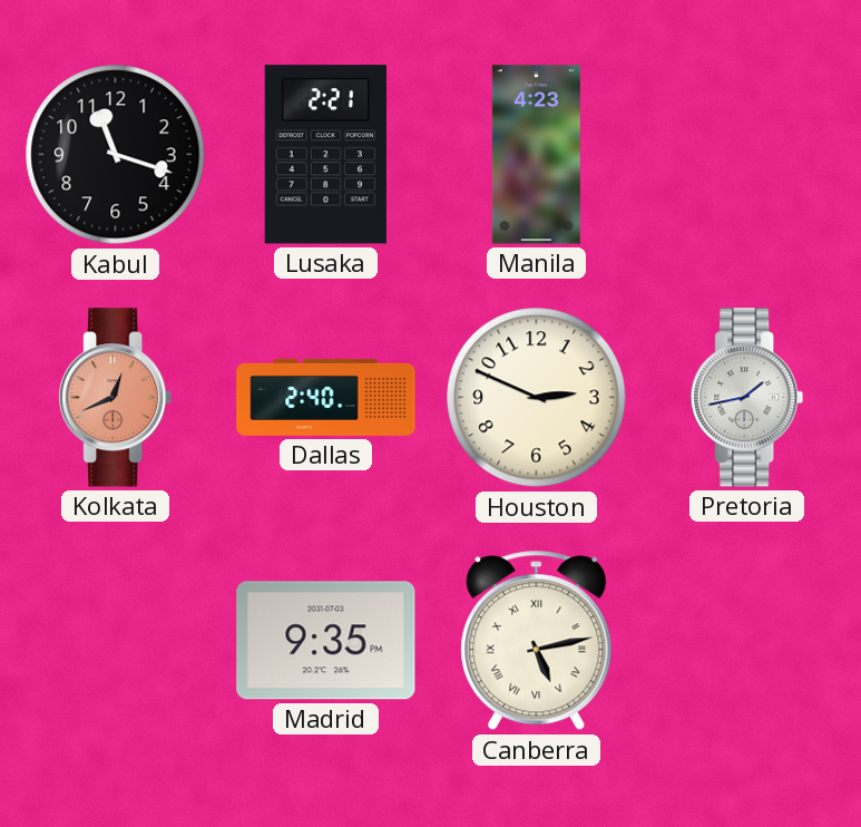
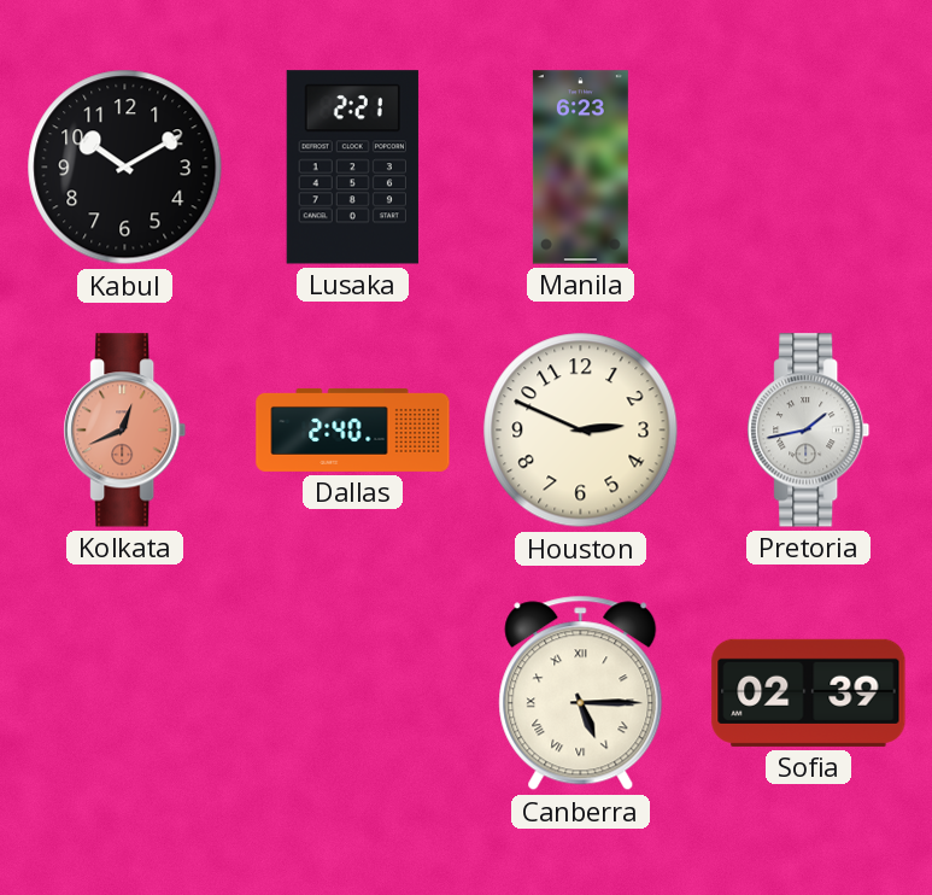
Kabul: 11:18 -> 10:10 (125, 168)
Manila: 4:23 -> 6:23 (580, 168)
Madrid: 9:35 -> none (326, 641)
Canberra: 5:13 -> 5:15 (581, 694)
Sofia: none -> 02:39 (809, 692)
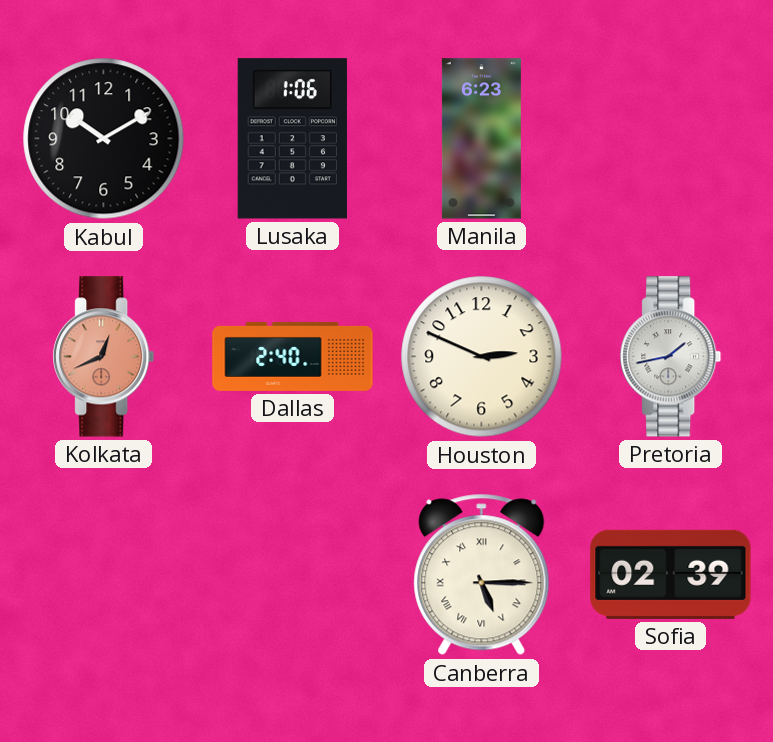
Lusaka: 2:21 -> 1:06 (292, 139)
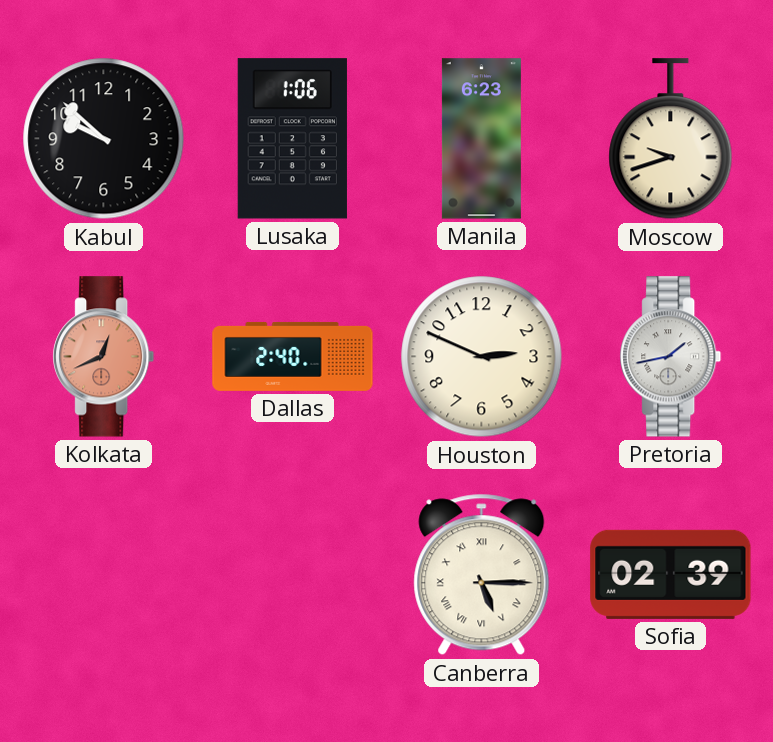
Kabul: 10:10 -> 9:52 (104, 139)
Moscow: none -> 9:42 (671, 139)
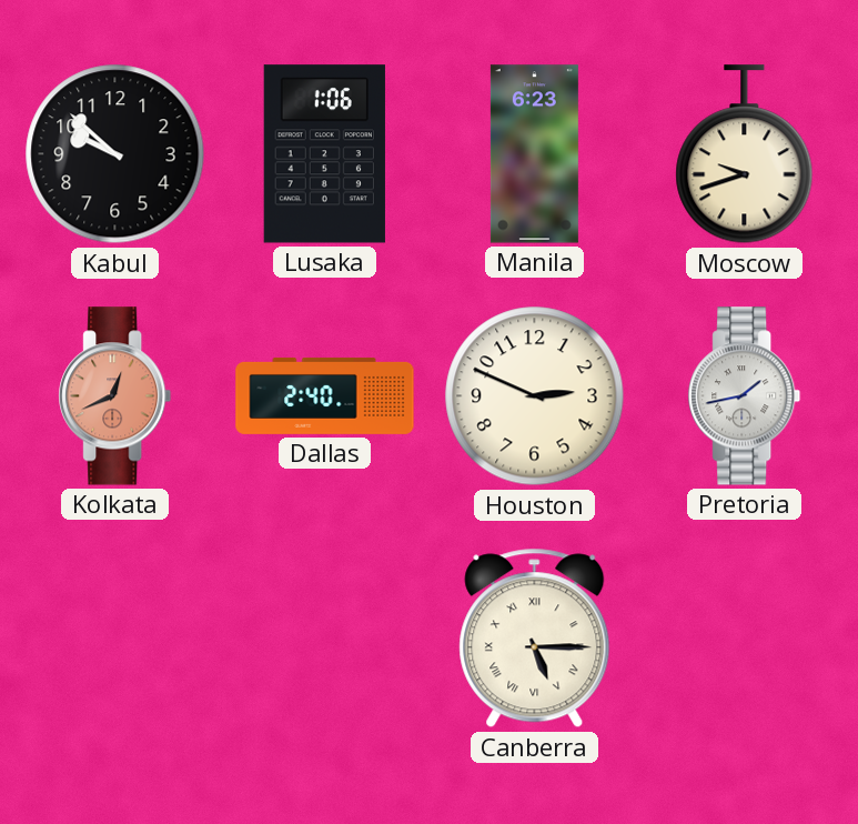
Sofia: 02:39 -> none (671, 574)
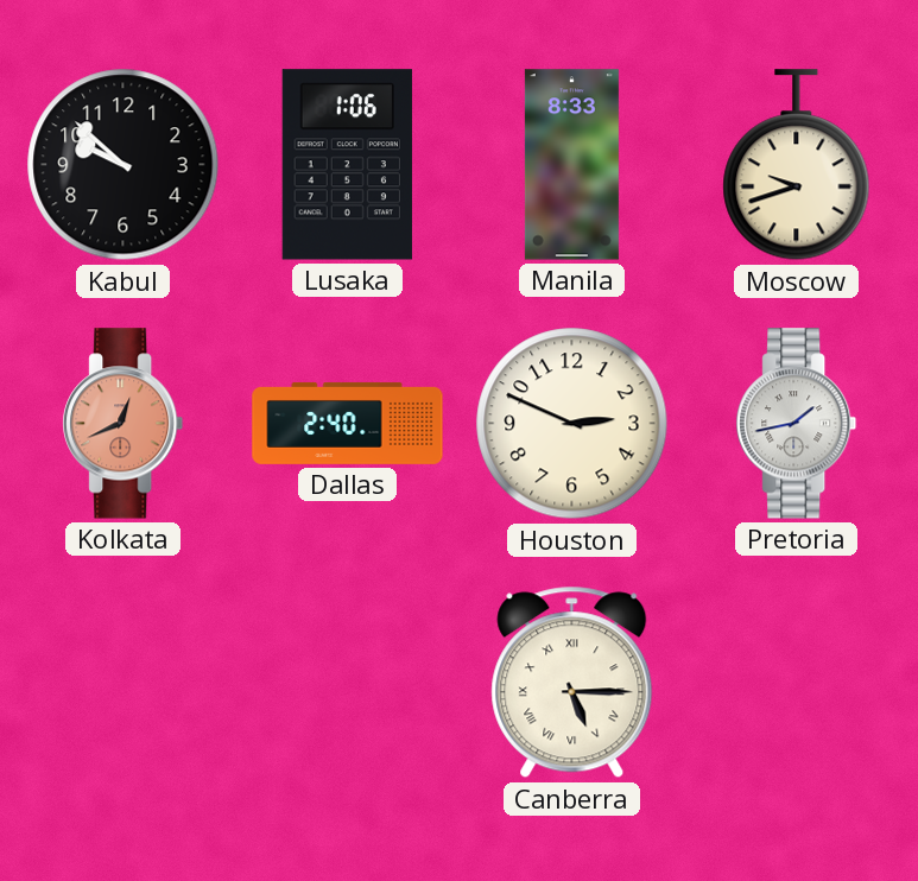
Manila: 6:23 -> 8:33 (571, 165)
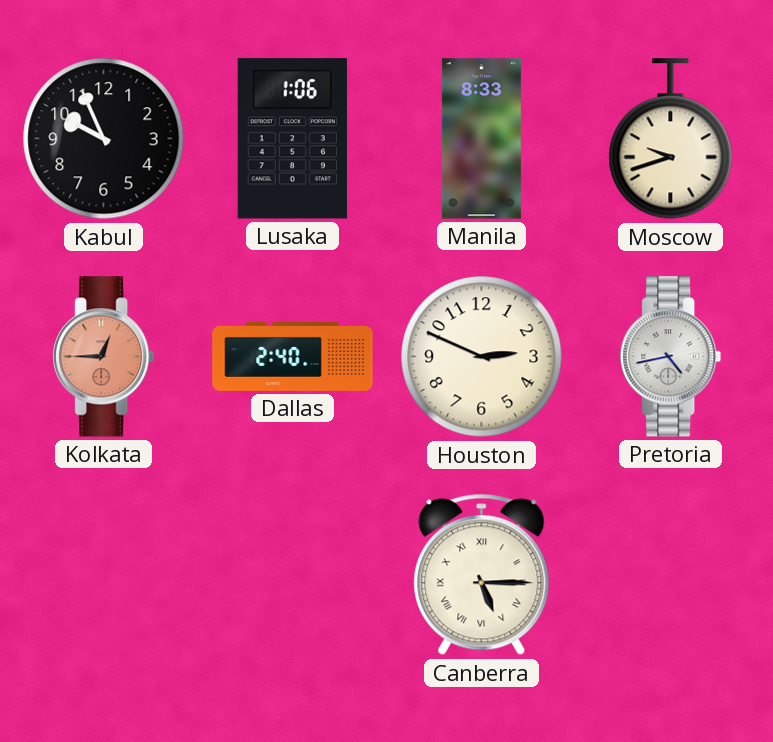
Kabul: 9:52 -> 9:56 (104, 139)
Kolkata: 12:41 -> 12:45 (104, 357)
Pretoria: 1:43 -> 4:43 (671, 357)
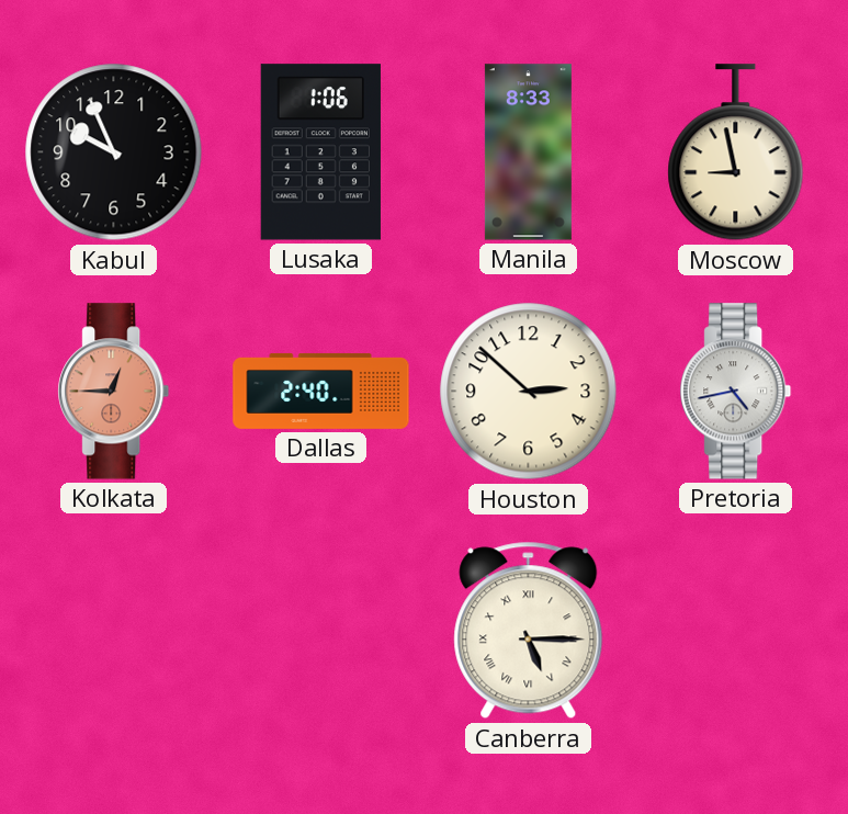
Moscow: 9:42 -> 8:58 (736, 152)
Houston: 2:49 -> 2:52 (529, 392)
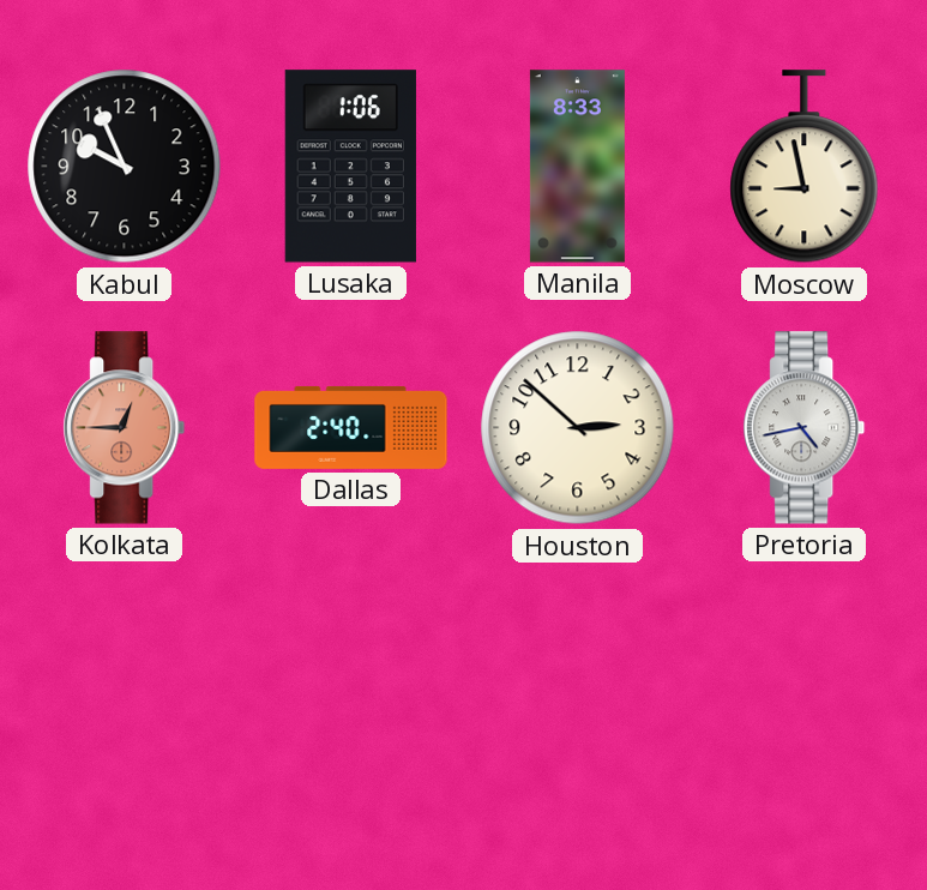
Canberra: 5:15 -> none (529, 631)
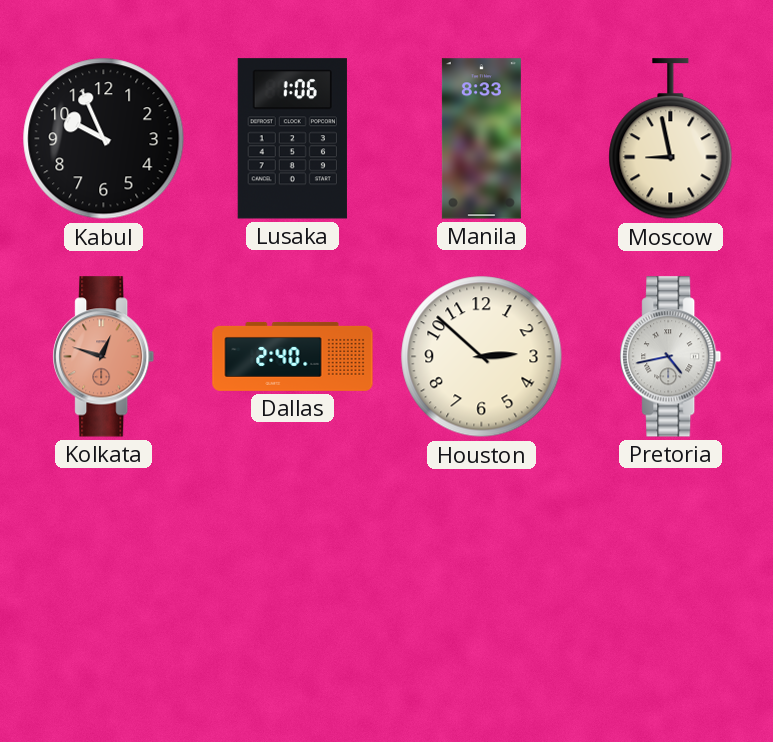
Kolkata: 12:45 -> 12:48 (104, 357)
